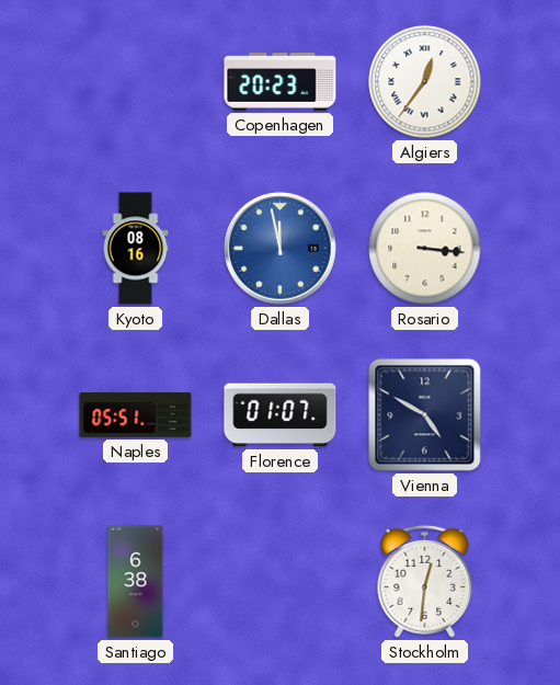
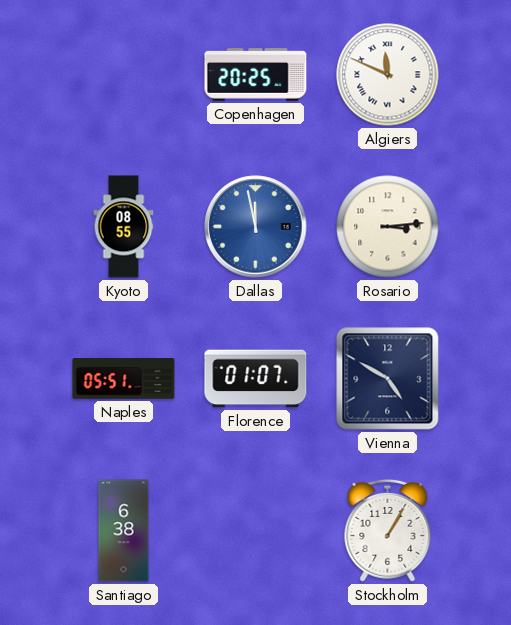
Copenhagen: 20:23 -> 20:25 (256, 75)
Algiers: 12:36 -> 11:49 (388, 75)
Kyoto: 08:16 -> 08:55 (124, 227)
Rosario: 3:16 -> 3:14 (388, 227)
Stockholm: 12:31 -> 1:05 (388, 530)
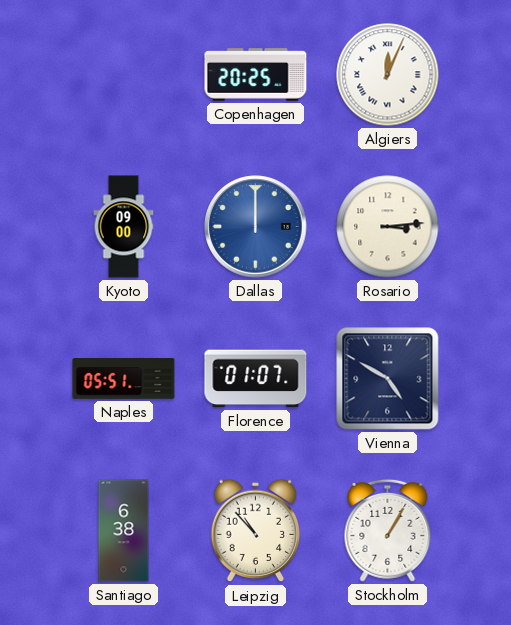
Algiers: 11:49 -> 12:04 (388, 75)
Kyoto: 08:55 -> 09:00 (124, 227)
Dallas: 11:58 -> 12:00 (256, 227)
Leipzig: none -> 10:53 (256, 531)
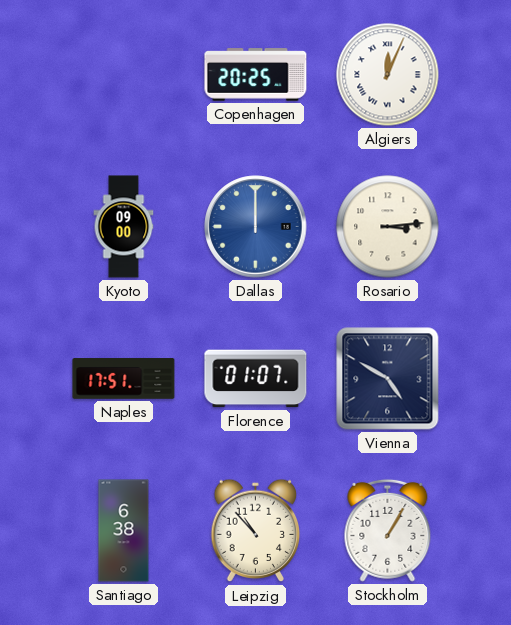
Naples: 05:51 -> 17:51 (124, 379)
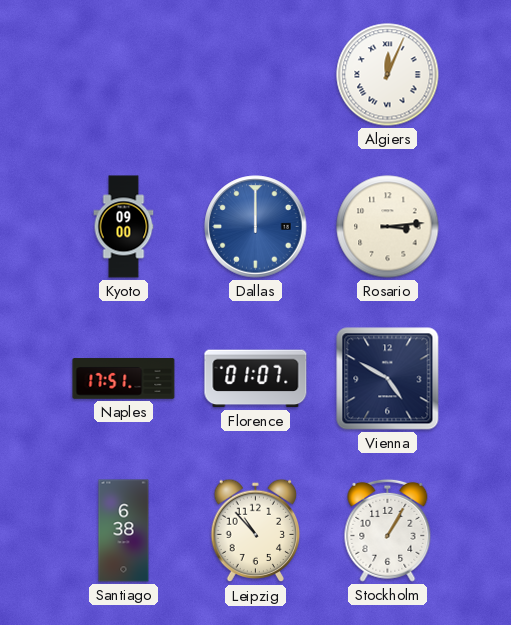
Copenhagen: 20:25 -> none (256, 75)
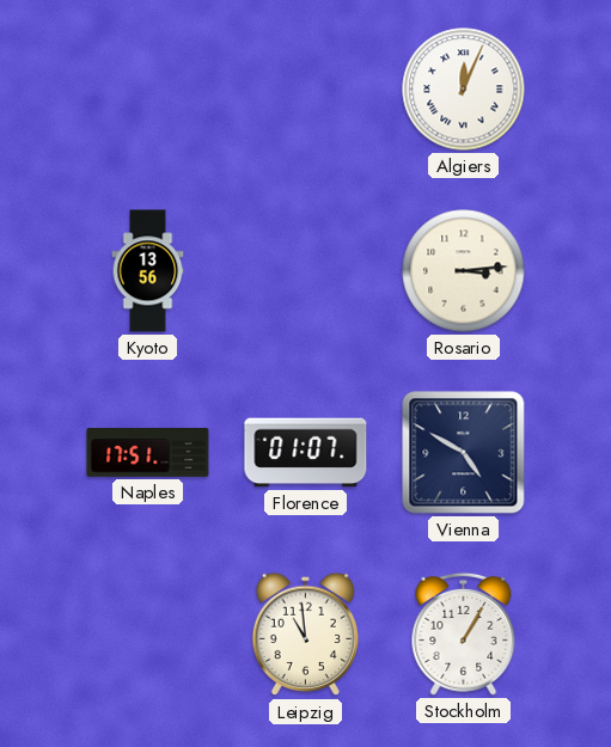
Kyoto: 09:00 -> 13:56 (148, 271)
Dallas: 12:00 -> none (256, 227)
Santiago: 6:38 -> none (124, 531)
Leipzig: 10:53 -> 10:59 (306, 635)
